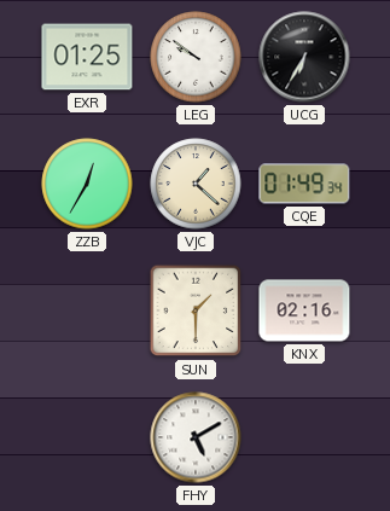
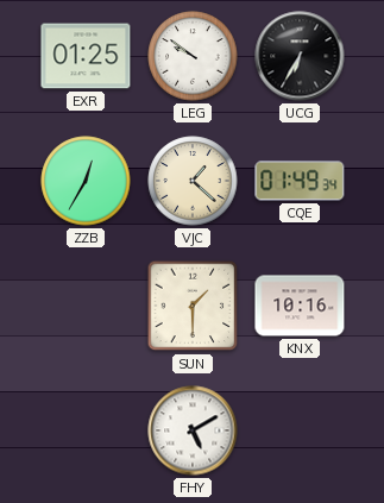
KNX: 02:16 -> 10:16 (300, 306)
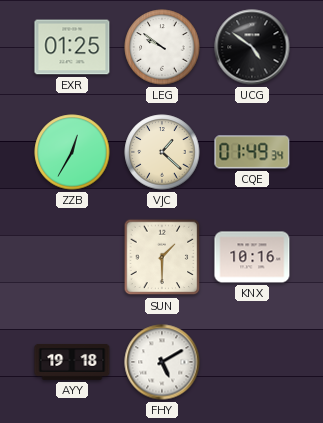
UCG: 6:35 -> 4:51 (252, 47)
AYY: none -> 19:18 (72, 362)
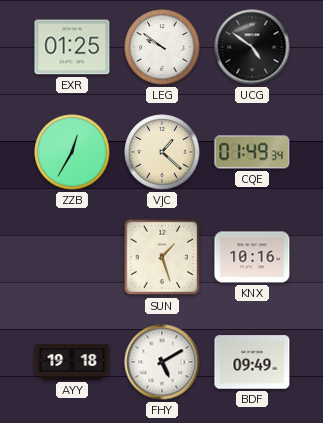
SUN: 1:30 -> 1:27 (162, 257)
BDF: none -> 09:49 (252, 362)
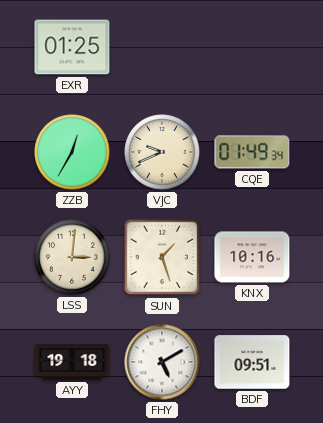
LEG: 9:51 -> none (162, 47)
UCG: 4:51 -> none (252, 47)
VJC: 1:22 -> 9:41 (162, 152)
LSS: none -> 3:01 (72, 257)
BDF: 09:49 -> 09:51 (252, 362)
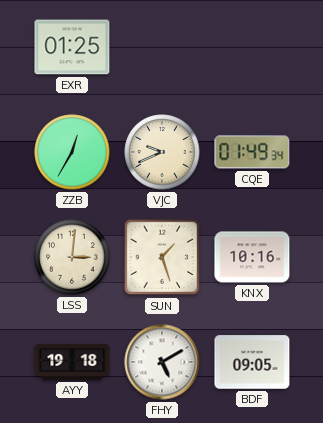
BDF: 09:51 -> 09:05 (252, 362)
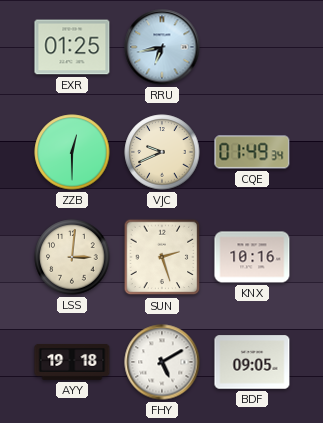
RRU: none -> 6:43 (162, 47)
ZZB: 12:35 -> 12:30 (72, 152)
SUN: 1:27 -> 2:27 (162, 257)
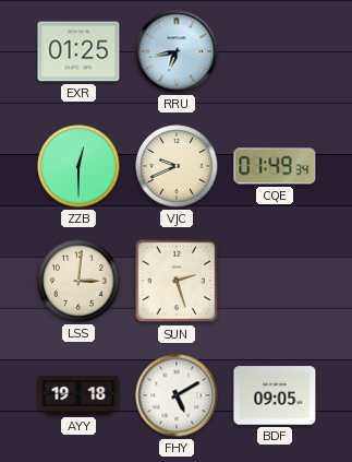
KNX: 10:16 -> none (252, 257)
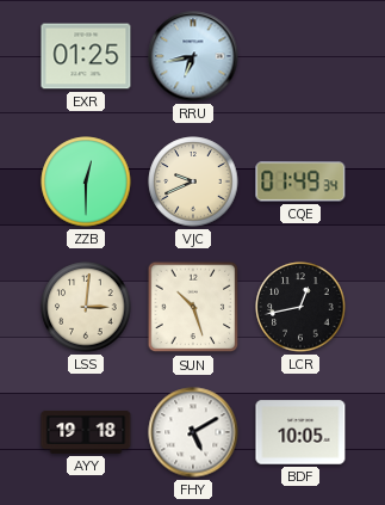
SUN: 2:27 -> 10:27 (193, 307)
LCR: none -> 12:43 (300, 307)
BDF: 09:05 -> 10:05 (300, 432)
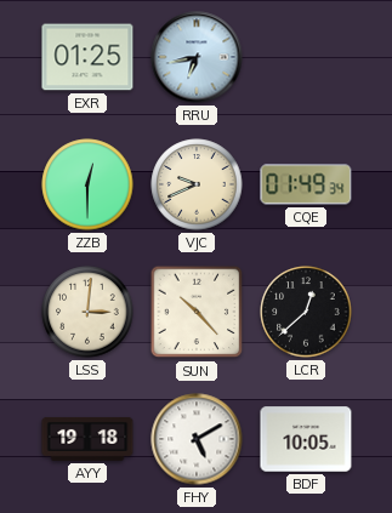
SUN: 10:27 -> 10:23 (197, 312)
LCR: 12:43 -> 12:38 (306, 312)
